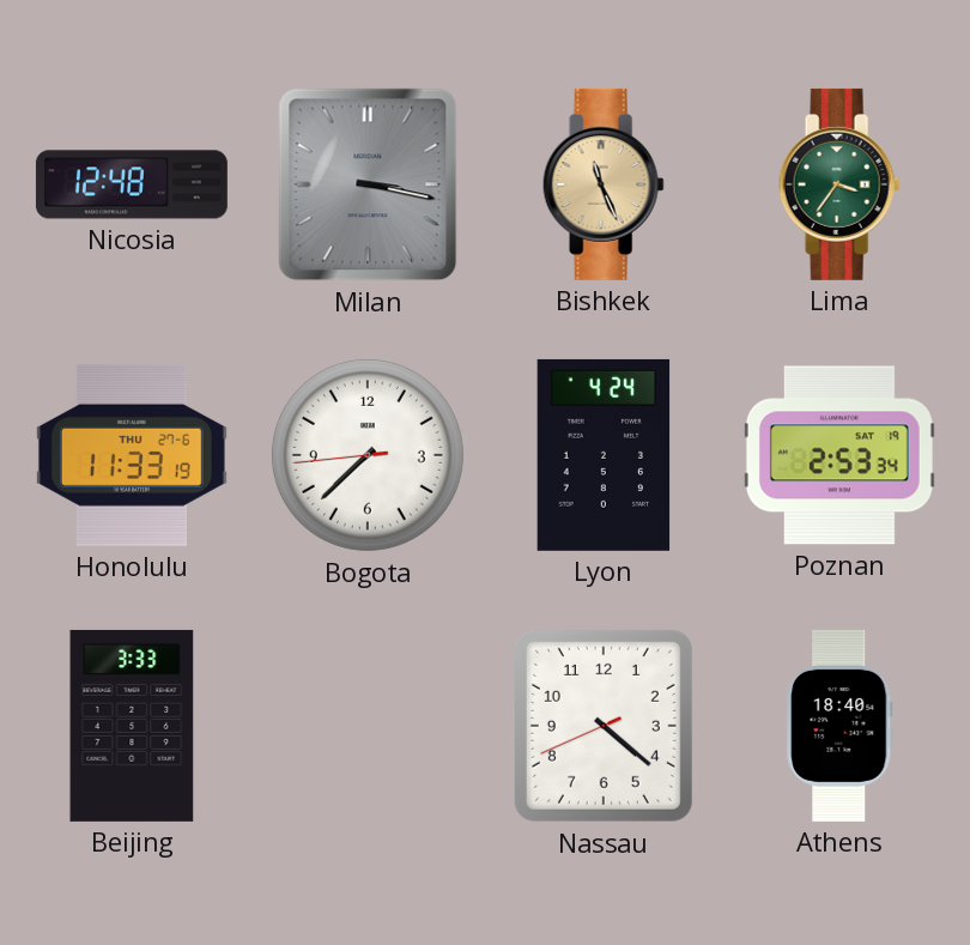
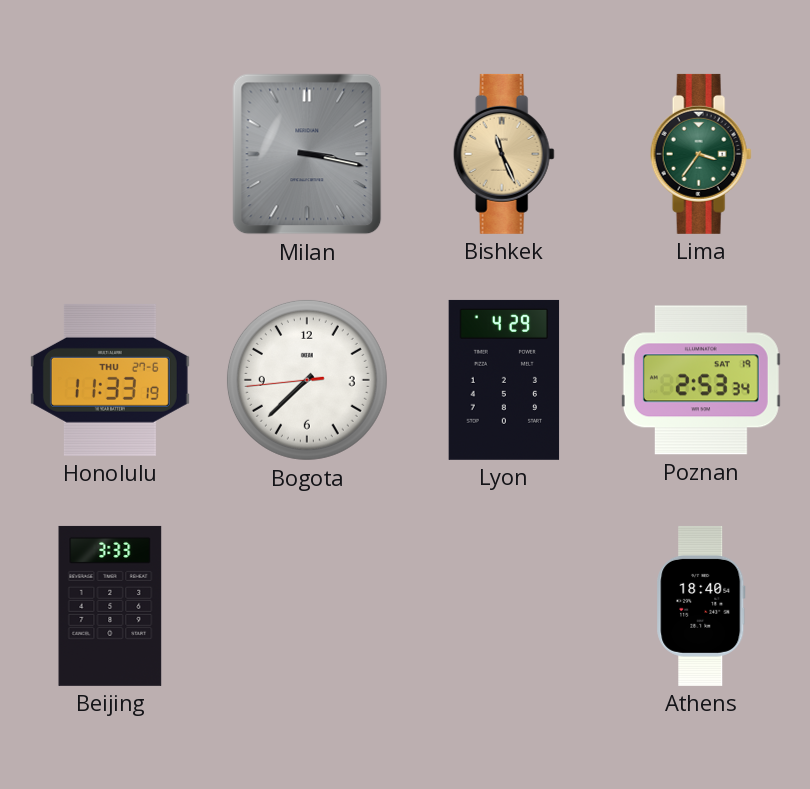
Nicosia: 12:48 -> none (132, 184)
Lyon: 4:24 -> 4:29 (504, 380)
Nassau: 4:21 -> none (604, 726)
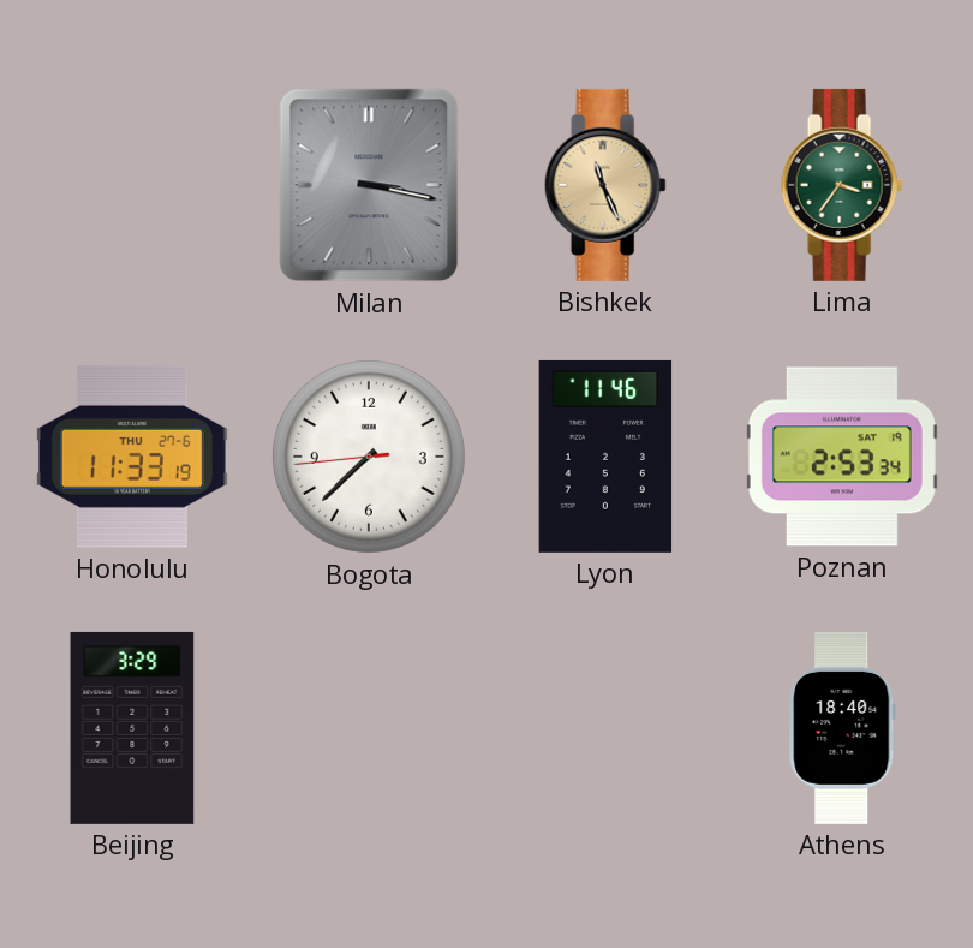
Lyon: 4:29 -> 11:46 (605, 457)
Beijing: 3:33 -> 3:29 (132, 728)
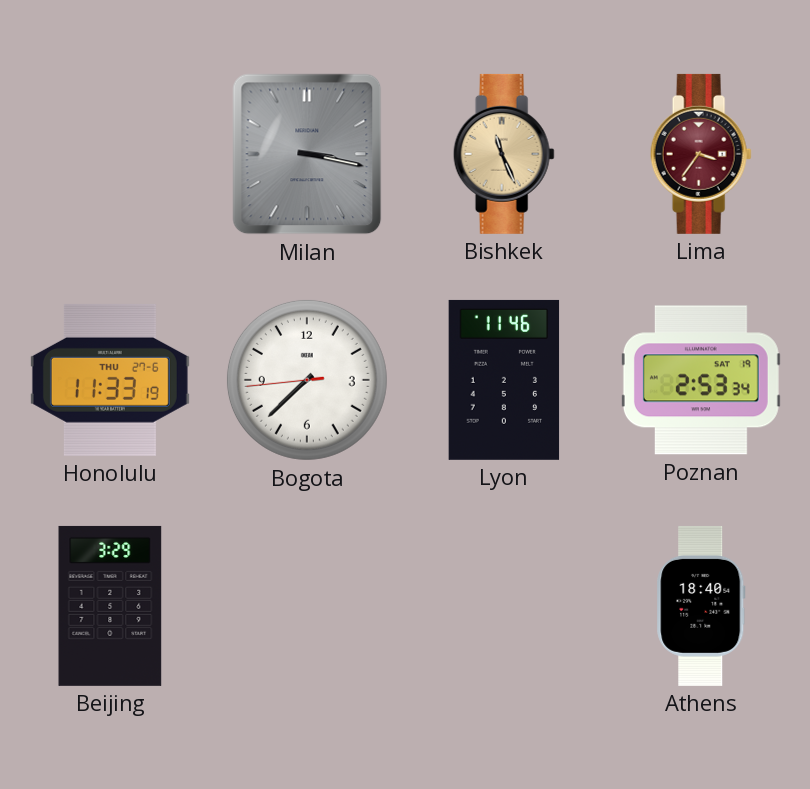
Lima dial: green -> burgundy (701, 154)
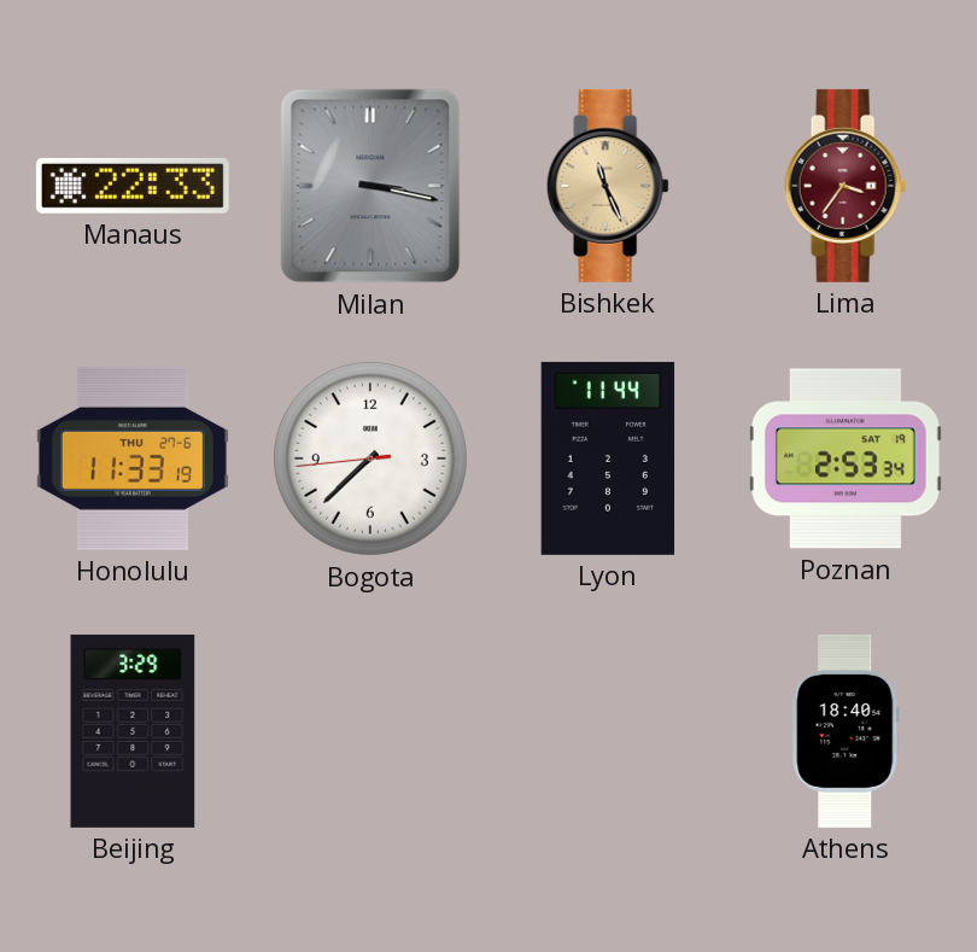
Manaus: none -> 22:33 (133, 186)
Lyon: 11:46 -> 11:44 (608, 459)
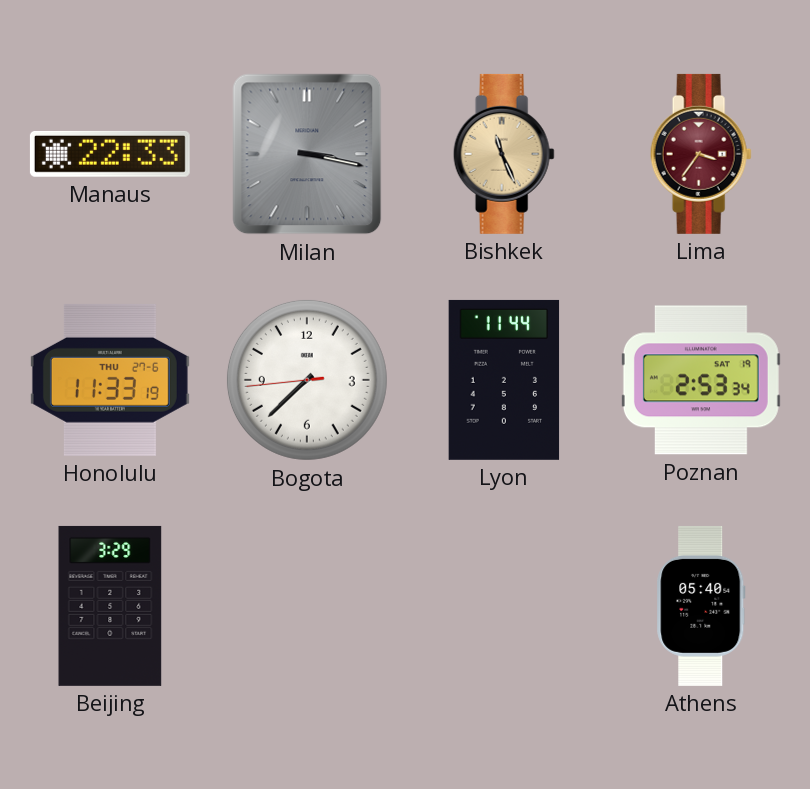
Athens: 18:40 -> 05:40 (701, 606)
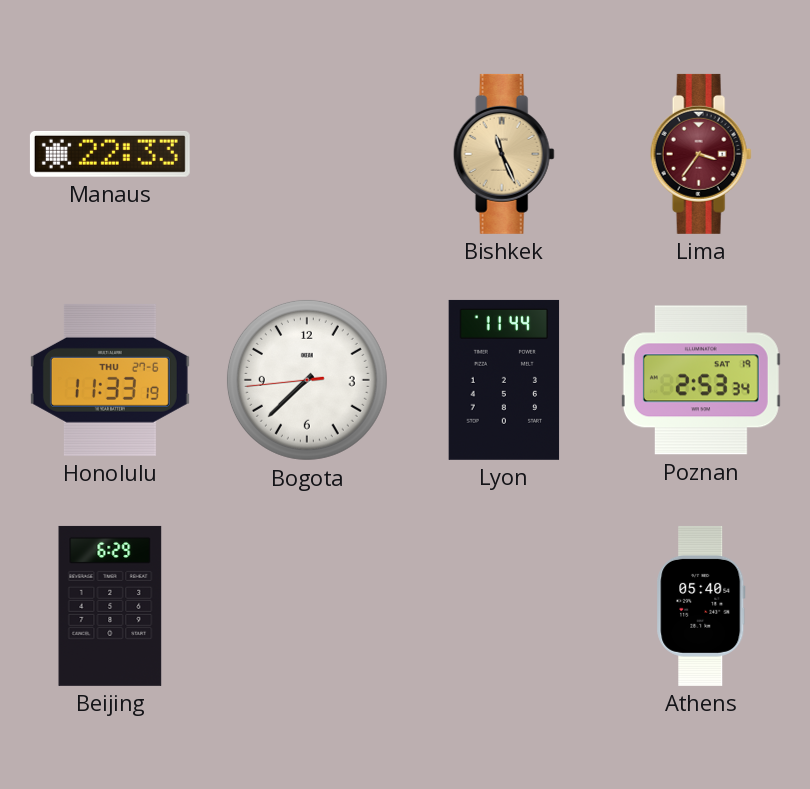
Milan: 3:17 -> none (307, 154)
Beijing: 3:29 -> 6:29 (110, 606)
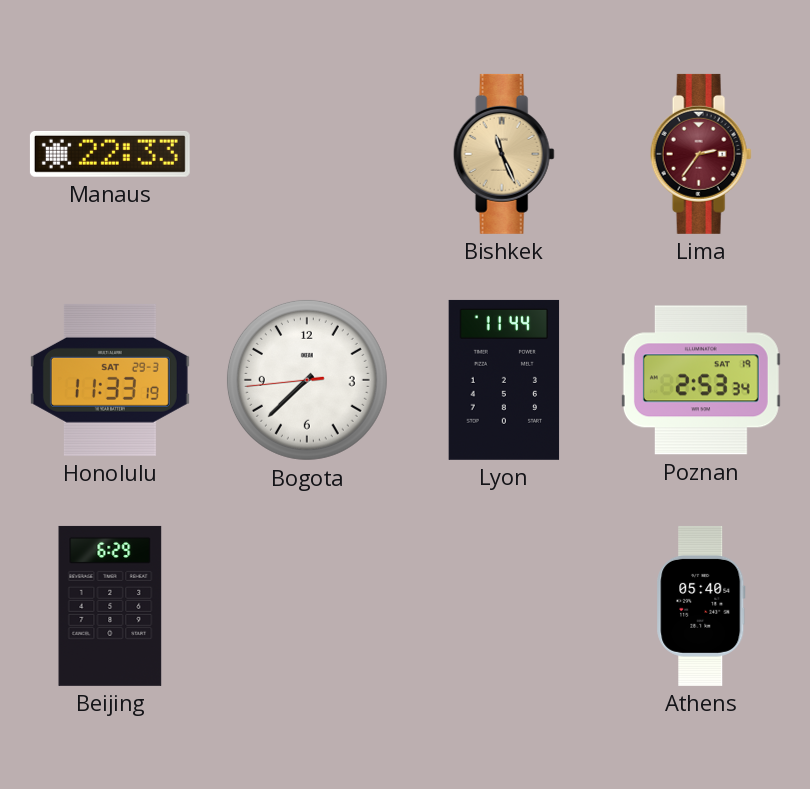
Lima: 3:36 -> 2:36 (701, 154)
Honolulu date: THU 27-6 -> SAT 29-3 (110, 380)
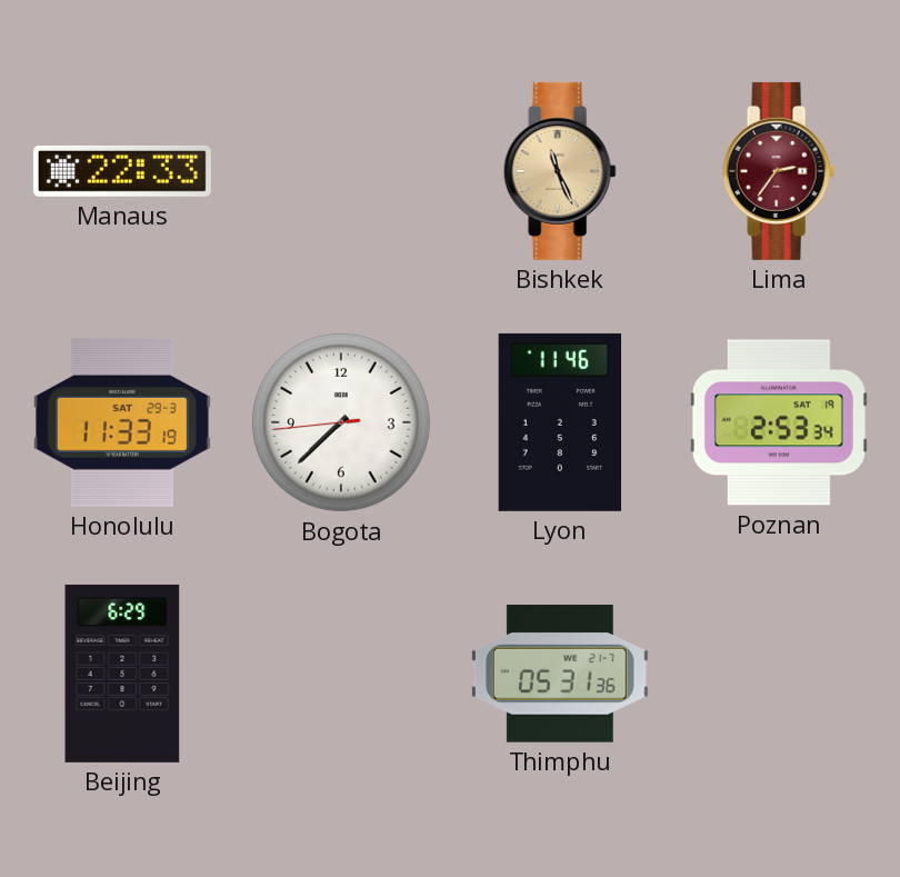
Lyon: 11:44 -> 11:46 (560, 422)
Thimphu: none -> 05:31 (560, 674)
Athens: 05:40 -> none (701, 606)
